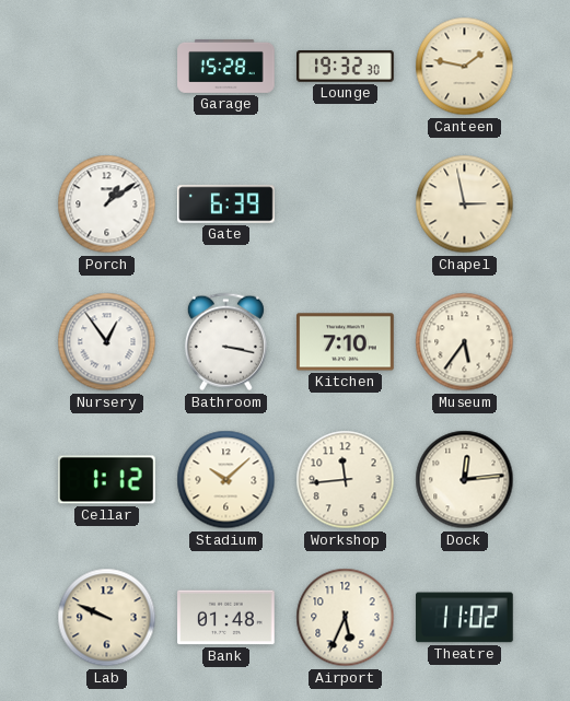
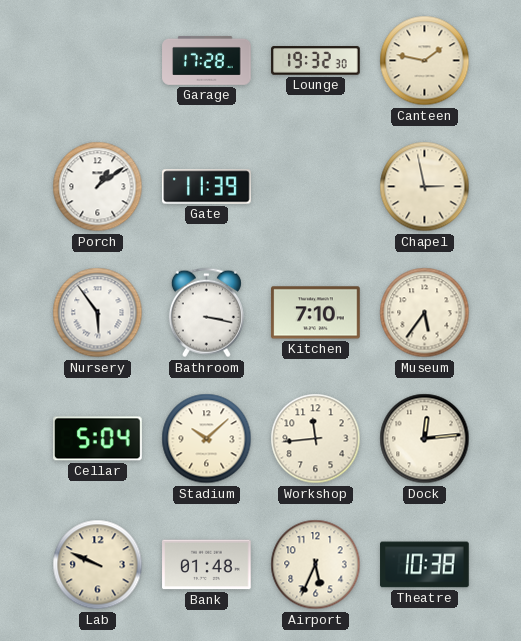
Garage: 15:28 -> 17:28 (207, 60)
Gate: 6:39 -> 11:39 (207, 187)
Nursery: 12:54 -> 5:54 (98, 313)
Cellar: 1:12 -> 5:04 (98, 439)
Theatre: 11:02 -> 10:38 (425, 565)
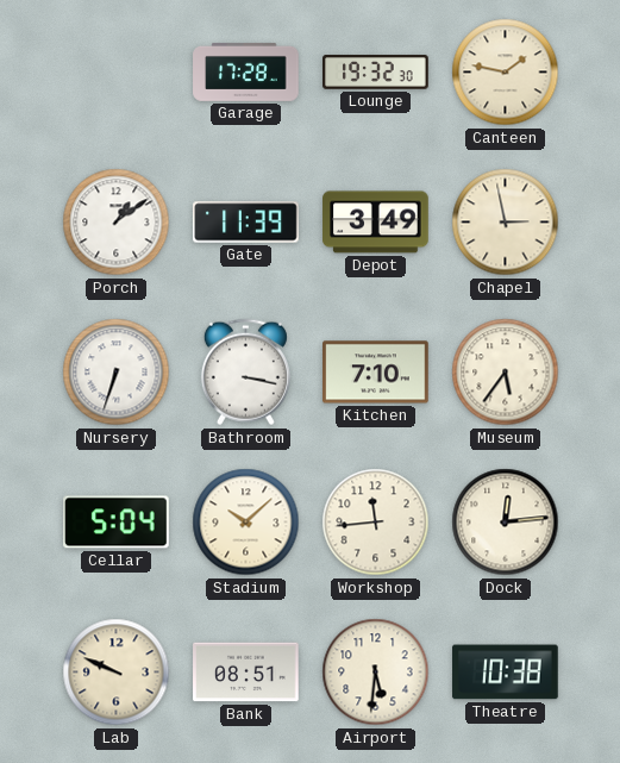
Depot: none -> 3:49 (376, 223)
Nursery: 5:54 -> 6:33 (117, 373)
Bank: 01:48 -> 08:51 (246, 673)
Airport: 5:34 -> 5:31 (376, 673)
